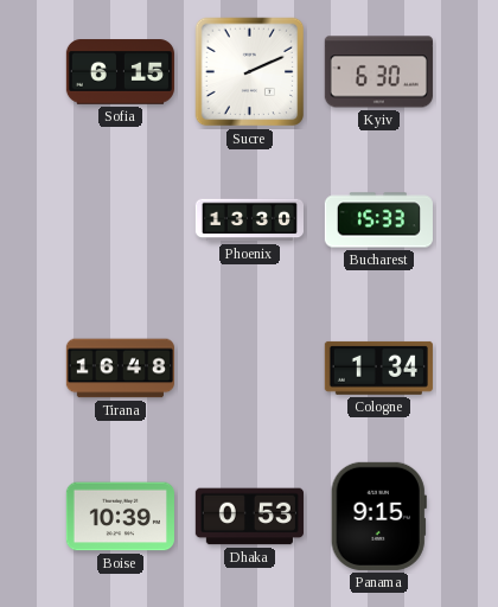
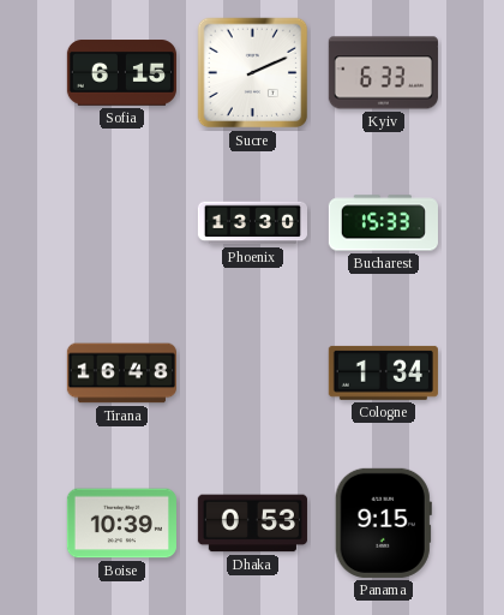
Kyiv: 6:30 -> 6:33 (383, 73)
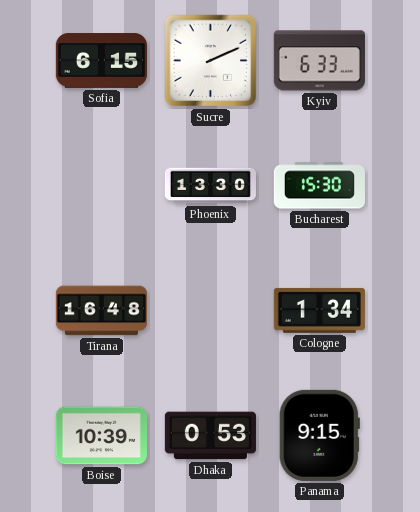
Bucharest: 15:33 -> 15:30 (319, 186)
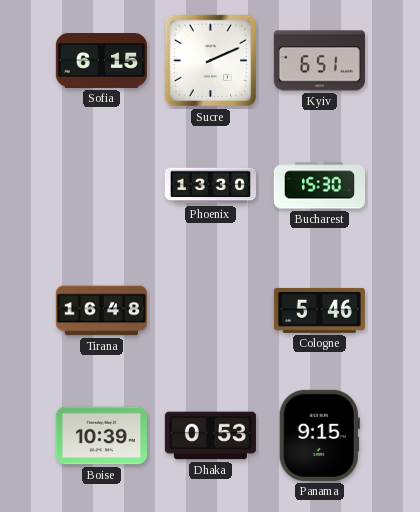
Kyiv: 6:33 -> 6:51 (319, 61)
Cologne: 1:34 -> 5:46 (319, 310)
